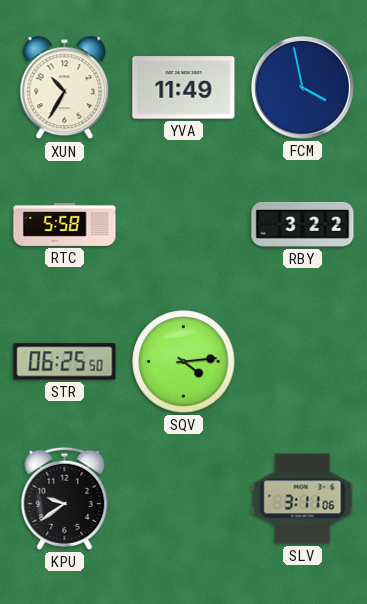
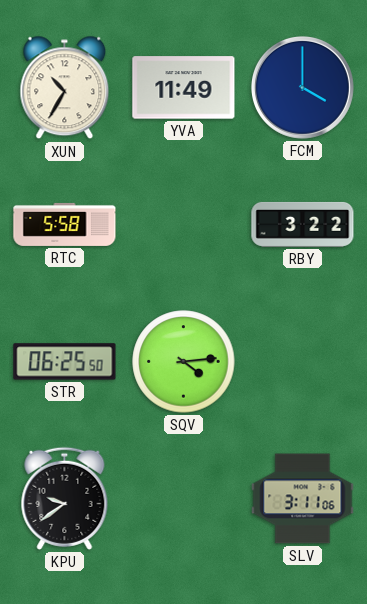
FCM: 3:58 -> 4:00 (302, 87)
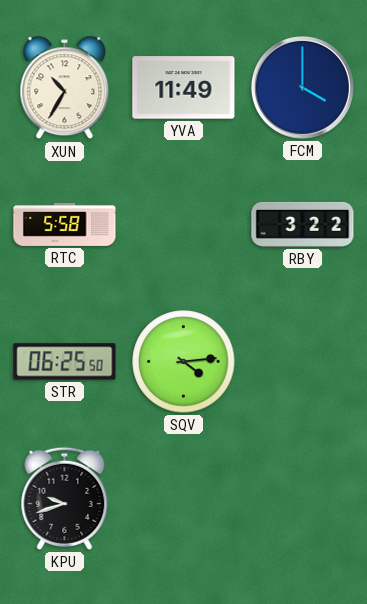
KPU: 9:39 -> 9:42 (65, 498)
SLV: 3:11 -> none (303, 499)
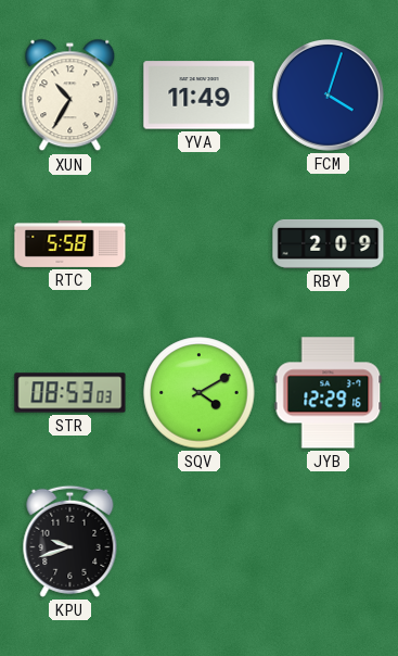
FCM: 4:00 -> 4:03 (328, 94)
RBY: 3:22 -> 2:09 (329, 243)
STR: 06:25 -> 08:53 (70, 393)
SQV: 4:14 -> 4:10 (200, 393)
JYB: none -> 12:29 (329, 393)
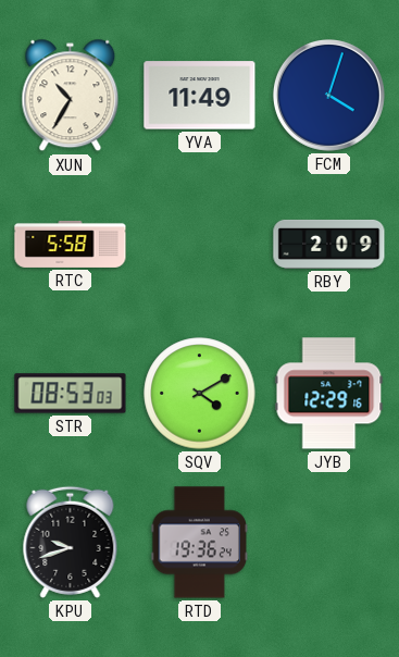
RTD: none -> 19:36 (200, 543)
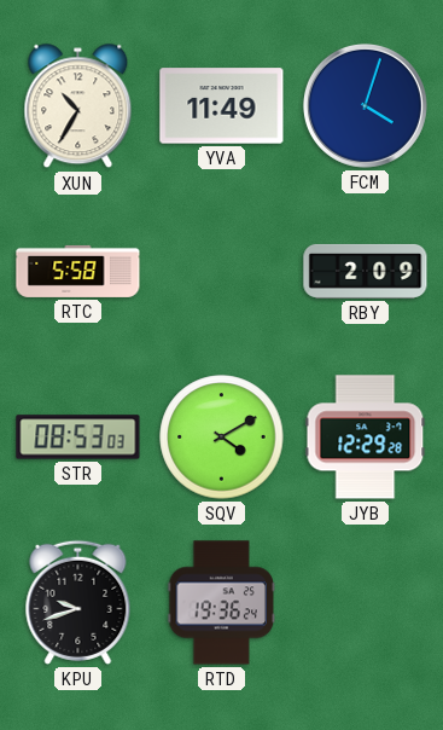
JYB: 12:29:16 -> 12:29:28 (366, 438)
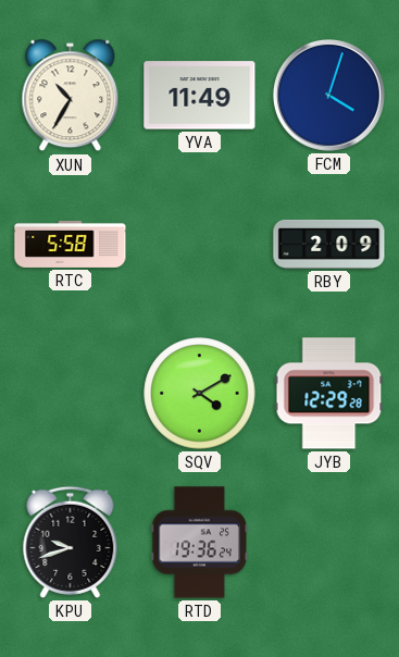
STR: 08:53 -> none (78, 438)
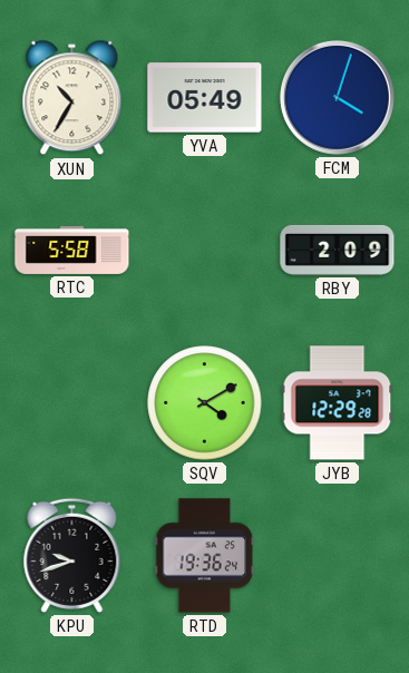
YVA: 11:49 -> 05:49 (205, 98)
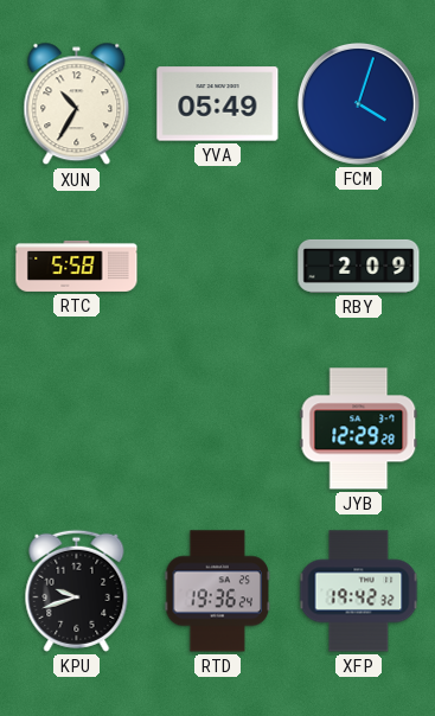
SQV: 4:10 -> none (205, 403)
XFP: none -> 19:42 (359, 592)
